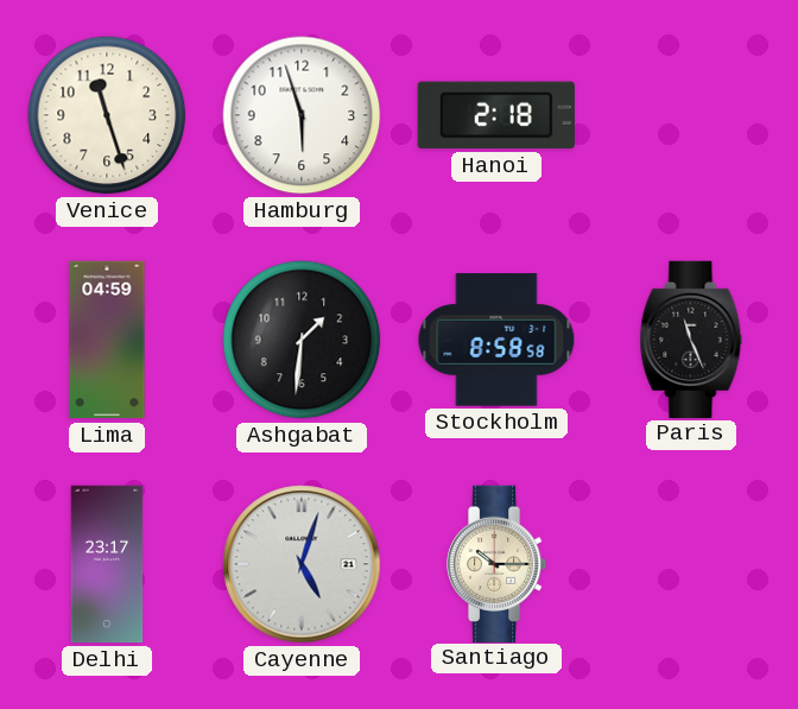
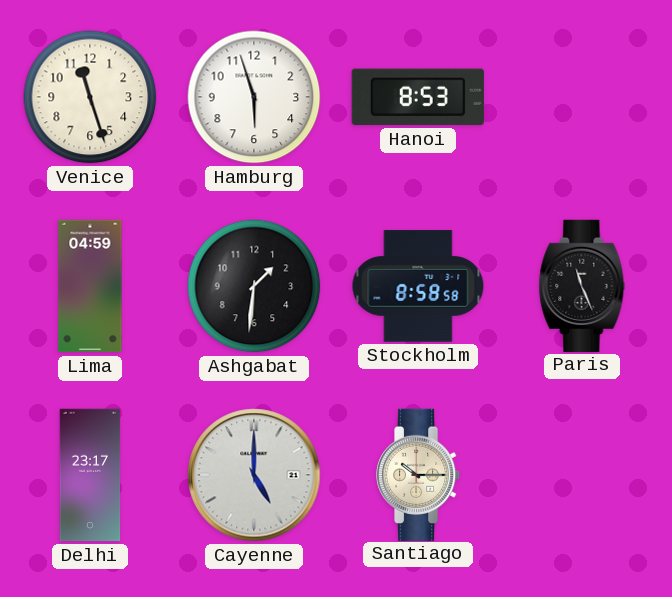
Hanoi: 2:18 -> 8:53 (418, 97)
Cayenne: 5:03 -> 5:00 (254, 475)
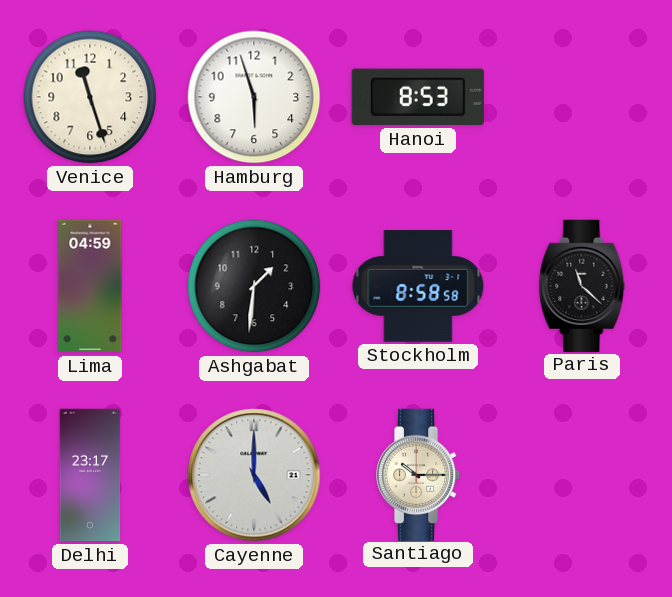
Paris: 11:26 -> 11:22 (582, 285)
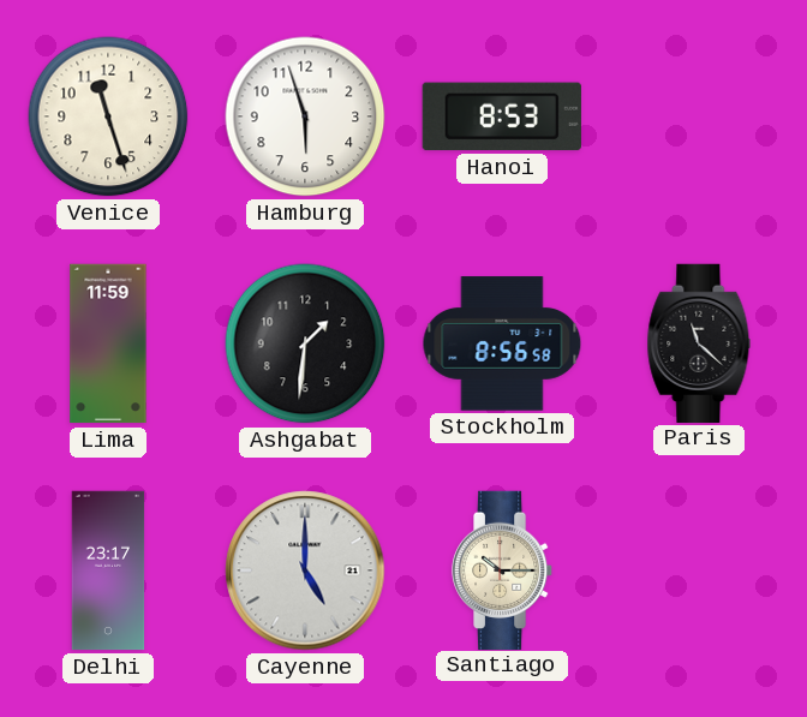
Lima: 04:59 -> 11:59 (108, 343)
Stockholm: 8:58 -> 8:56 (502, 343)
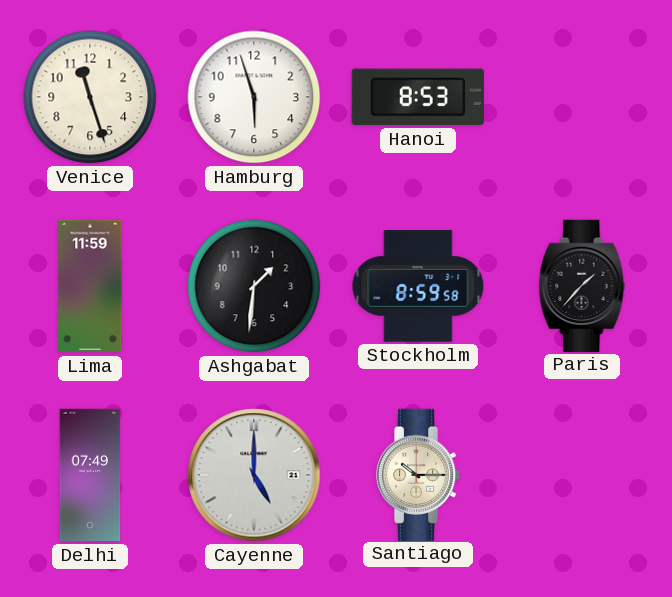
Stockholm: 8:56 -> 8:59 (418, 286)
Paris: 11:22 -> 1:37 (582, 285)
Delhi: 23:17 -> 07:49 (90, 475)
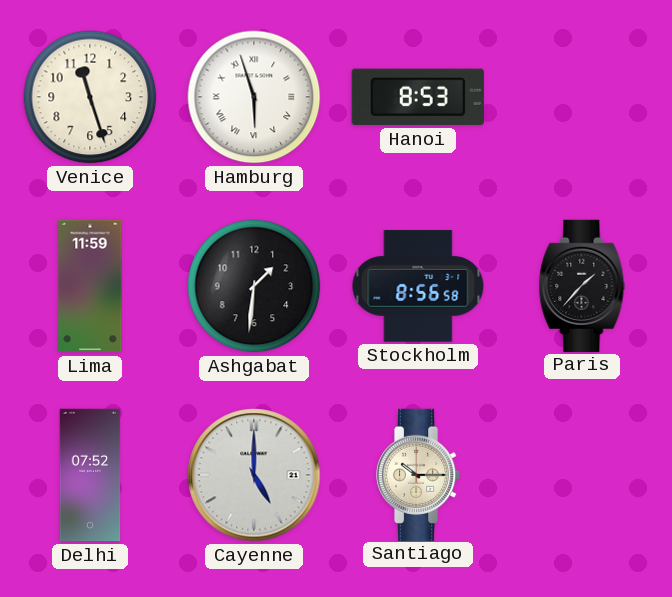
Hamburg numerals: Arabic -> Roman (254, 97)
Stockholm: 8:59 -> 8:56 (418, 286)
Delhi: 07:49 -> 07:52 (90, 475)
